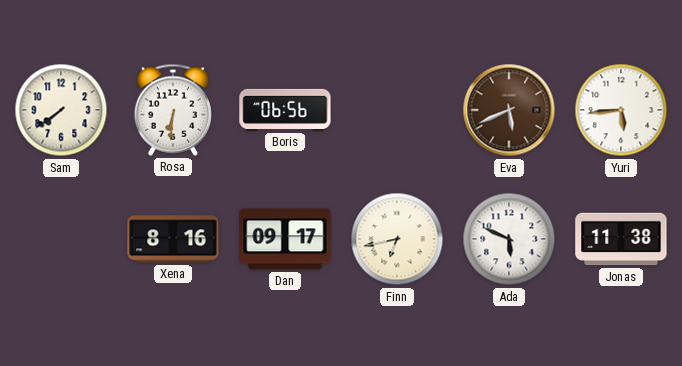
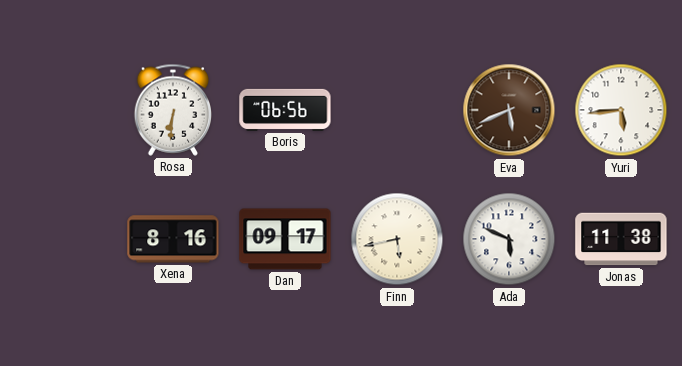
Sam: 7:39 -> none (61, 110)
Finn: 6:43 -> 5:43 (397, 239)
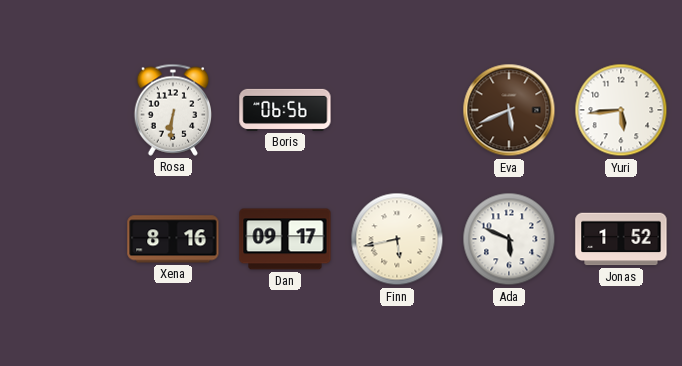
Jonas: 11:38 -> 1:52 (621, 239)
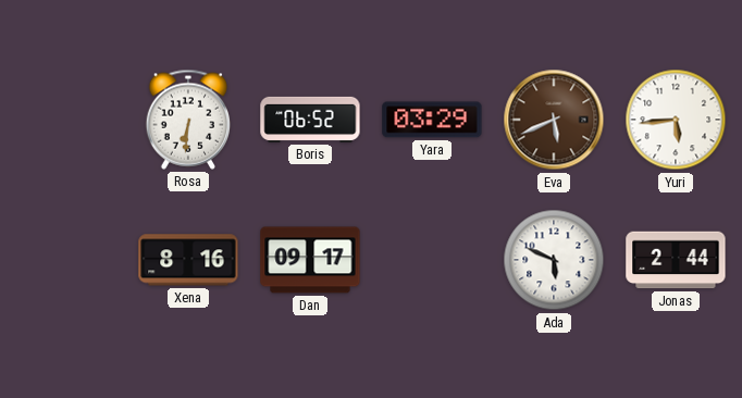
Boris: 06:56 -> 06:52 (310, 120)
Yara: none -> 03:29 (432, 120)
Finn: 5:43 -> none (397, 239)
Jonas: 1:52 -> 2:44 (676, 260)
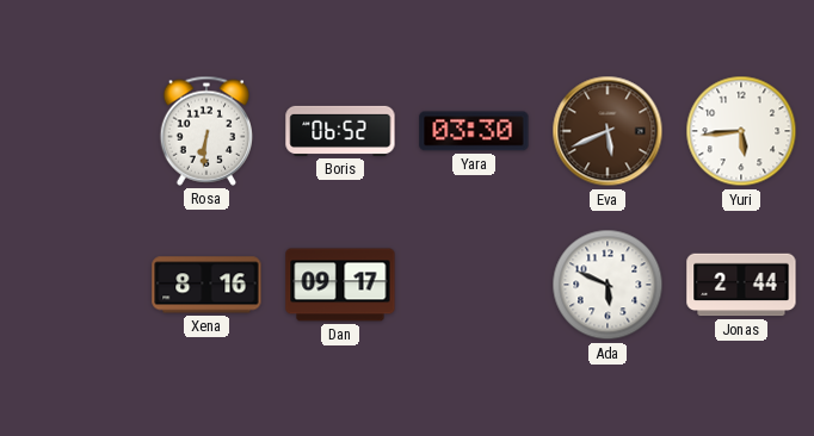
Yara: 03:29 -> 03:30 (474, 131)
